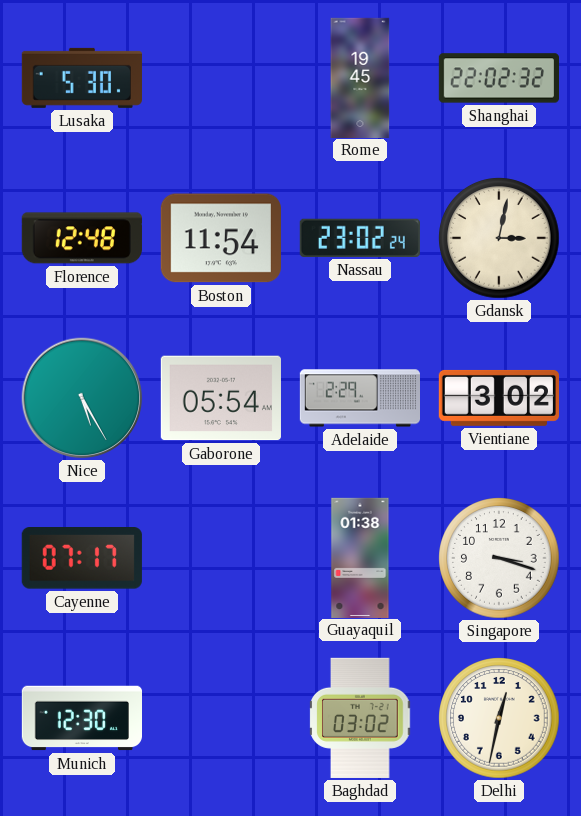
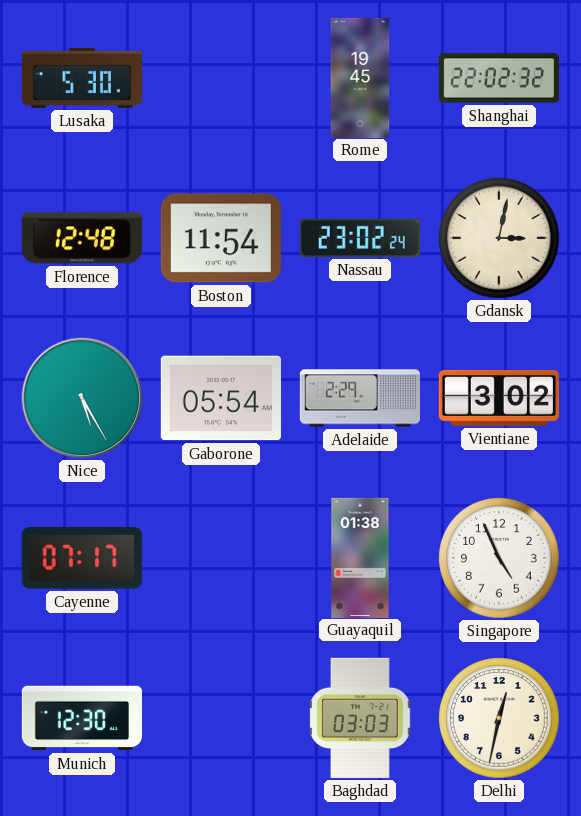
Singapore: 3:18 -> 4:56 (499, 558)
Baghdad: 03:02 -> 03:03 (360, 718)
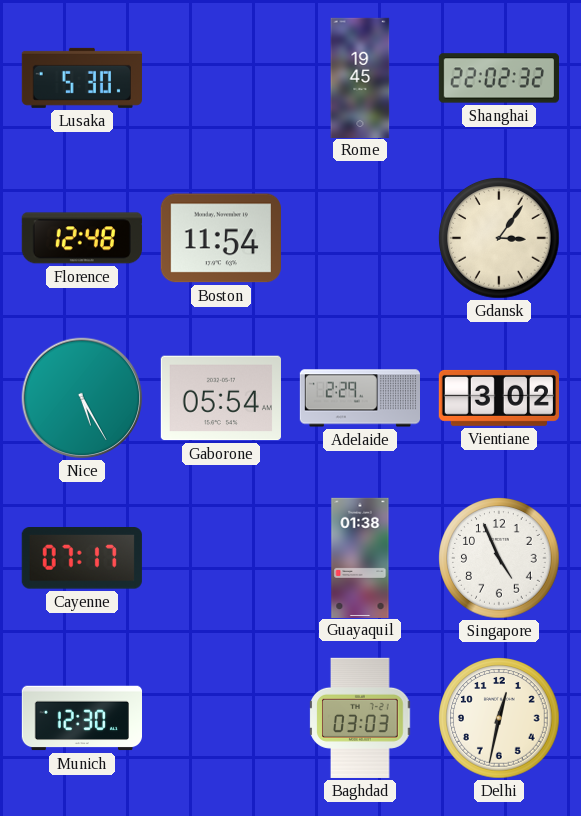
Nassau: 23:02 -> none (360, 238)
Gdansk: 3:02 -> 3:06 (499, 238)
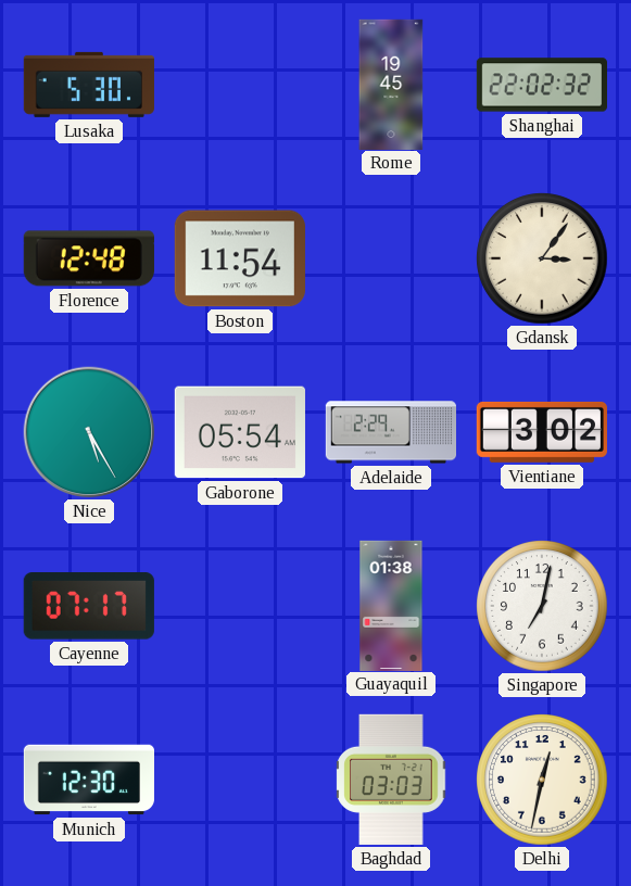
Singapore: 4:56 -> 7:02 (542, 606)
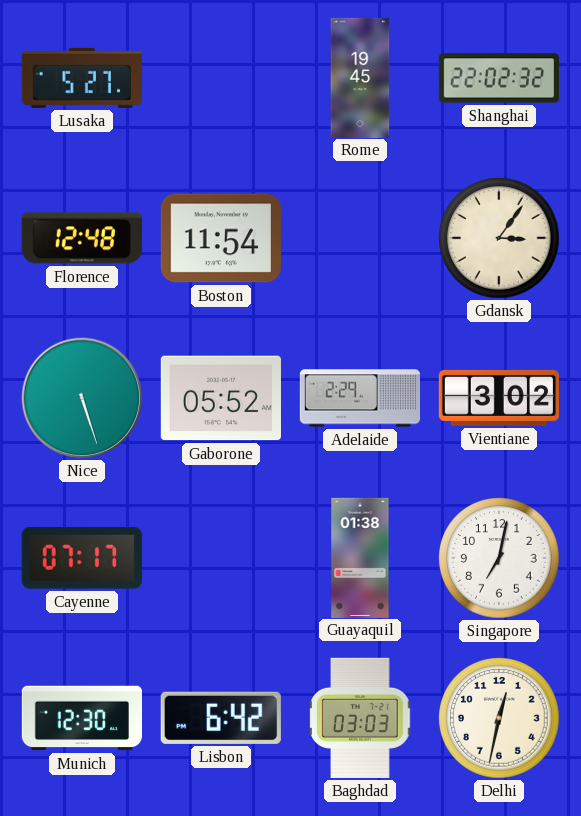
Lusaka: 5:30 -> 5:27 (82, 78)
Nice: 5:25 -> 5:27 (82, 398)
Gaborone: 05:54 -> 05:52 (221, 398)
Lisbon: none -> 6:42 (221, 718)
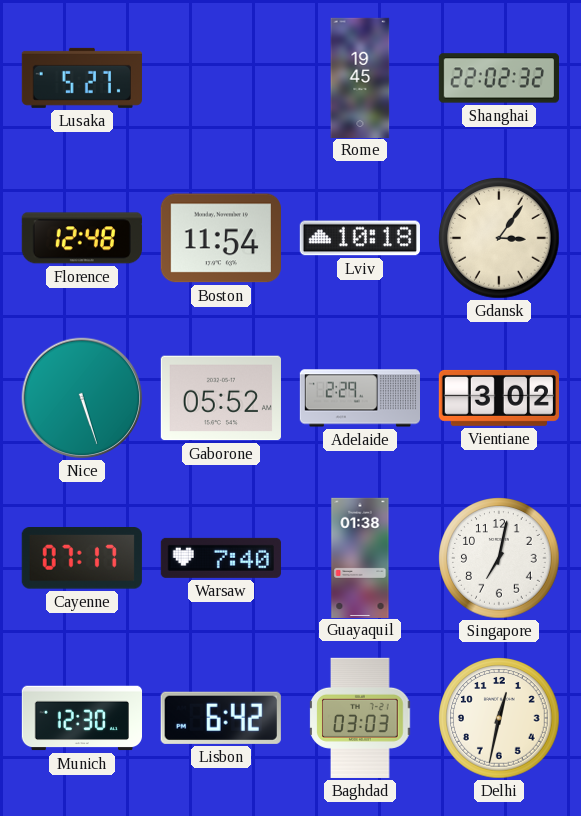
Lviv: none -> 10:18 (360, 238)
Warsaw: none -> 7:40 (221, 558)
